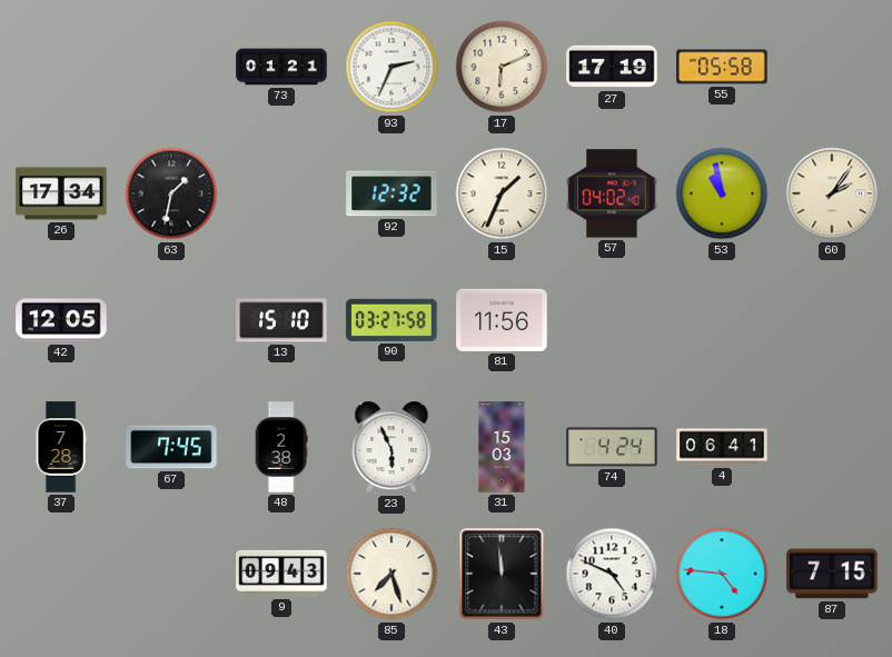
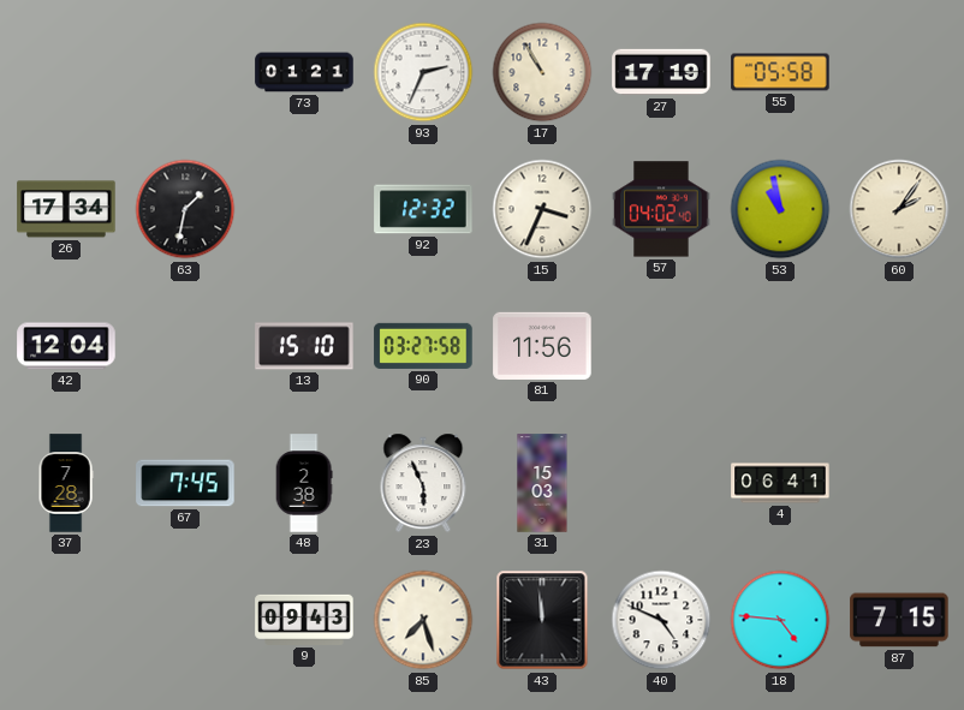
17: 6:11 -> 10:55 (542, 72)
15: 1:34 -> 3:34 (542, 209)
42: 12:05 -> 12:04 (66, 346)
74: 4:24 -> none (612, 447)
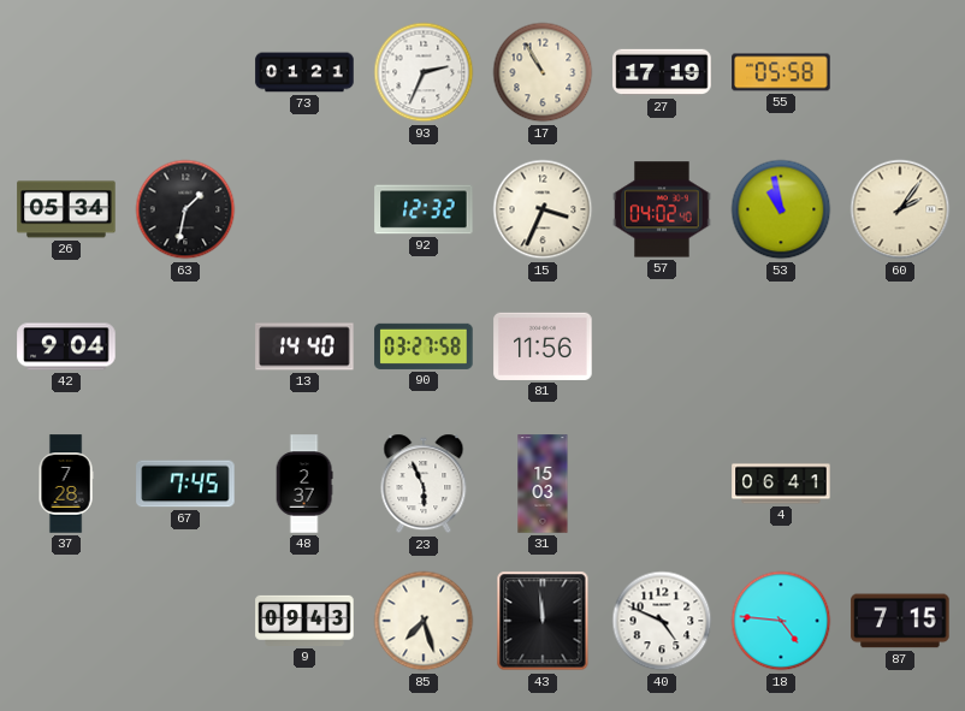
26: 17:34 -> 05:34 (66, 209)
42: 12:04 -> 9:04 (66, 346)
13: 15:10 -> 14:40 (304, 346)
48: 2:38 -> 2:37 (304, 484)
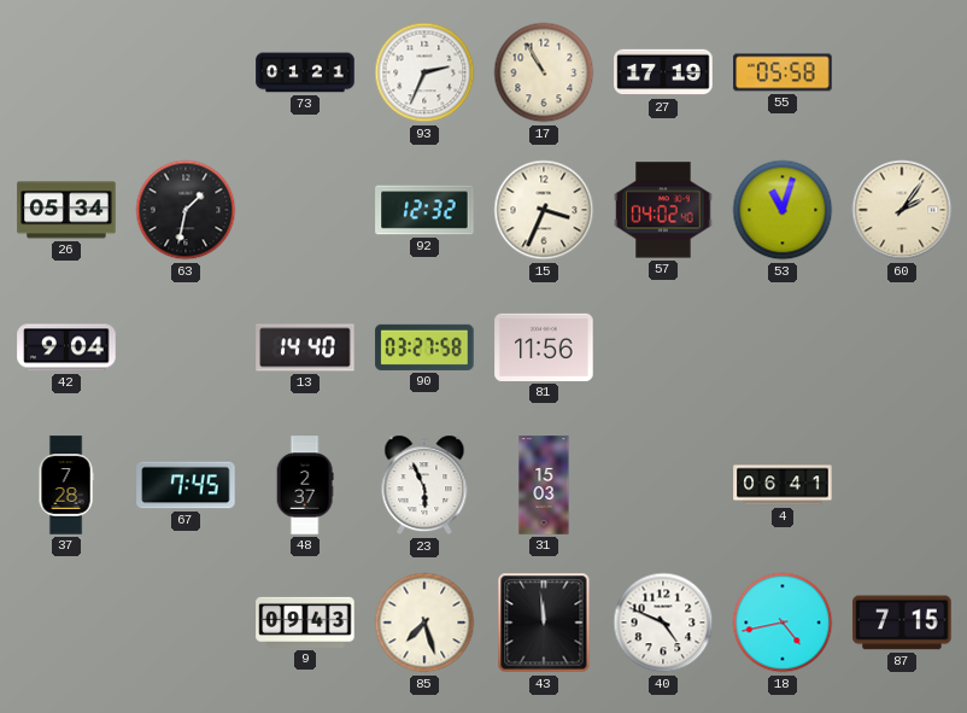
53: 10:58 -> 11:03 (783, 210)
18: 4:46 -> 4:43 (783, 623)
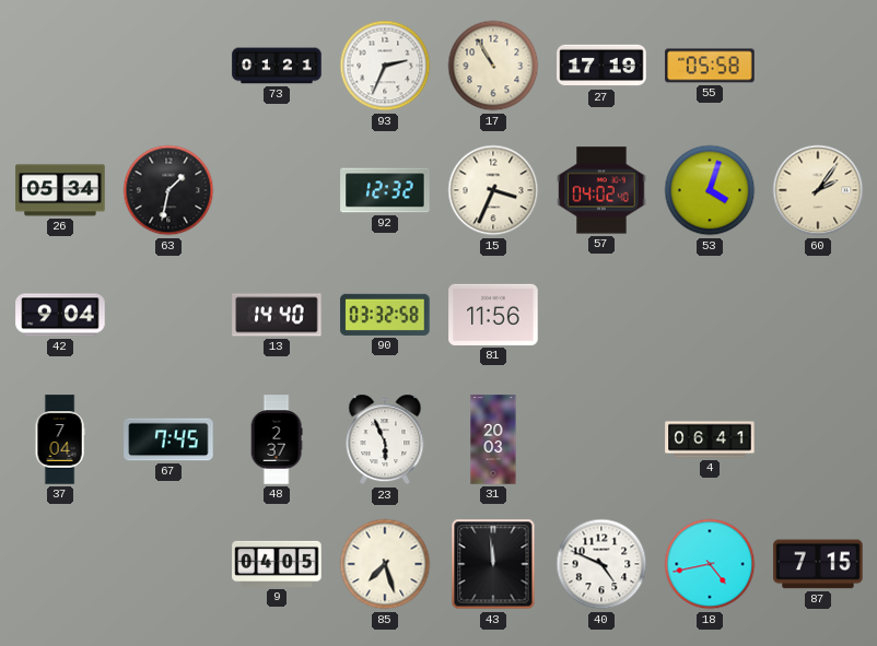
53: 11:03 -> 4:03 (710, 190)
90: 03:27 -> 03:32 (385, 315)
37: 7:28 -> 7:04 (60, 439)
31: 15:03 -> 20:03 (493, 439)
9: 09:43 -> 04:05 (277, 564)
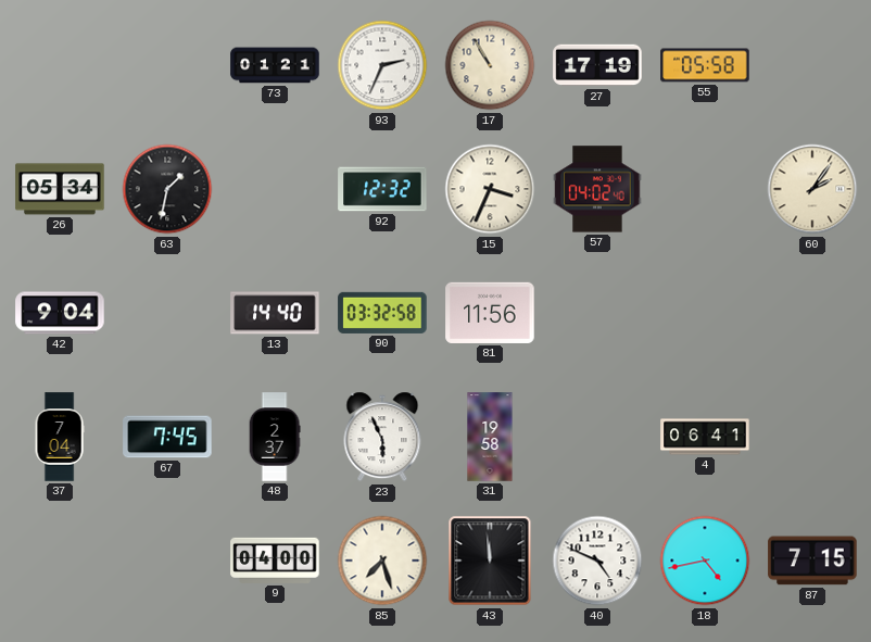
53: 4:03 -> none (710, 190)
31: 20:03 -> 19:58 (490, 437)
9: 04:05 -> 04:00 (275, 561)
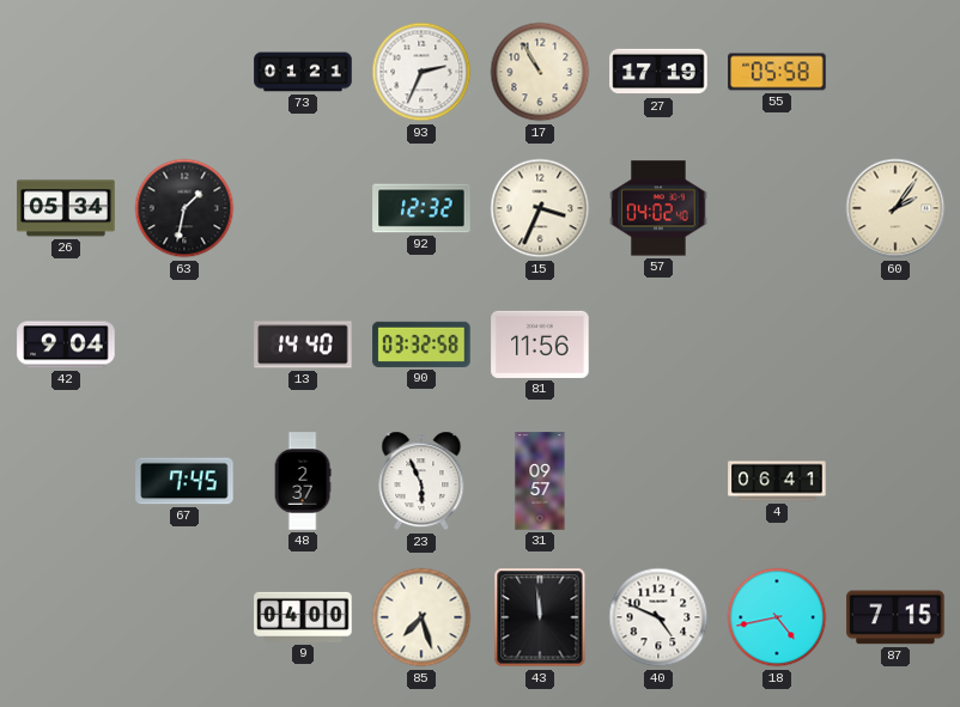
37: 7:04 -> none (60, 437)
31: 19:58 -> 09:57 (540, 481)
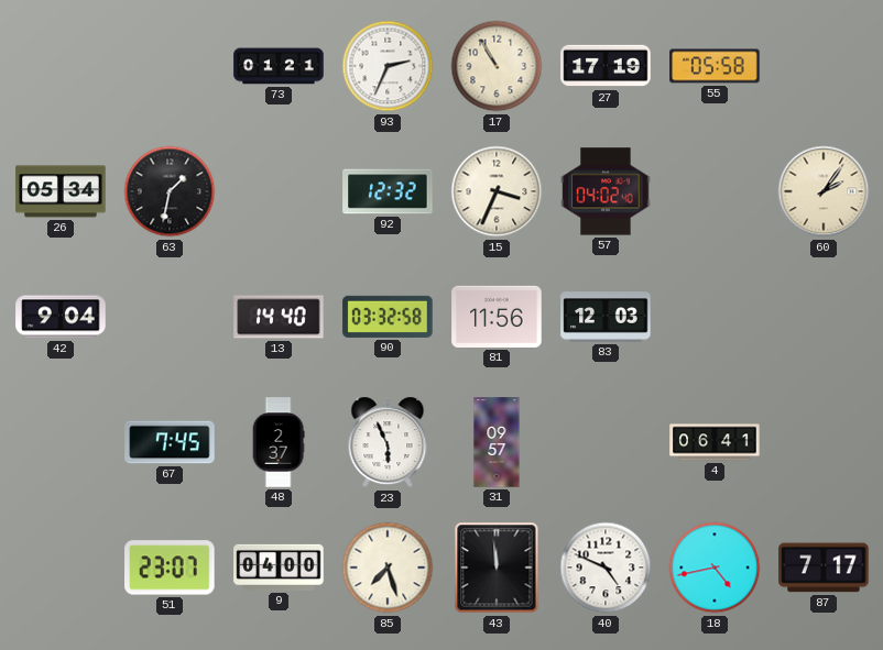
83: none -> 12:03 (606, 317)
51: none -> 23:07 (170, 568)
87: 7:15 -> 7:17 (824, 568)
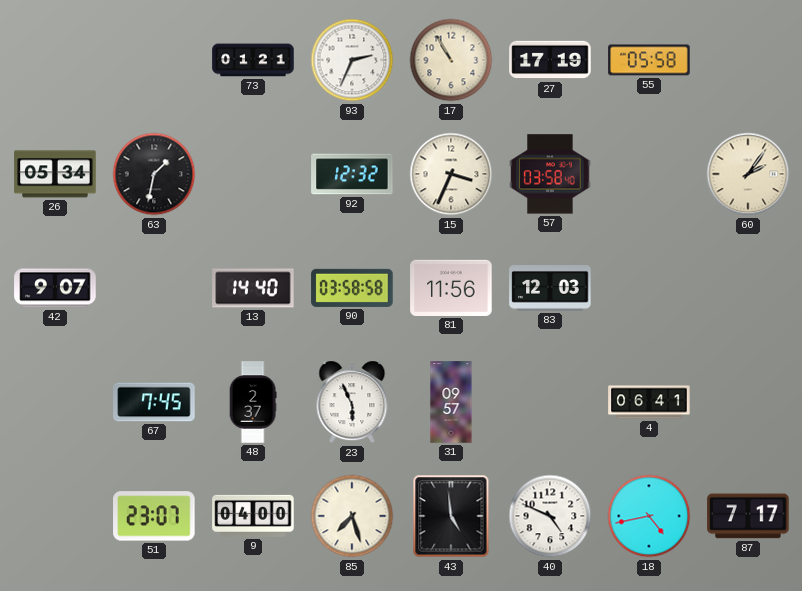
57: 04:02 -> 03:58 (550, 174)
42: 9:04 -> 9:07 (55, 288)
90: 03:32 -> 03:58 (352, 288)
43: 11:59 -> 4:59 (451, 516)
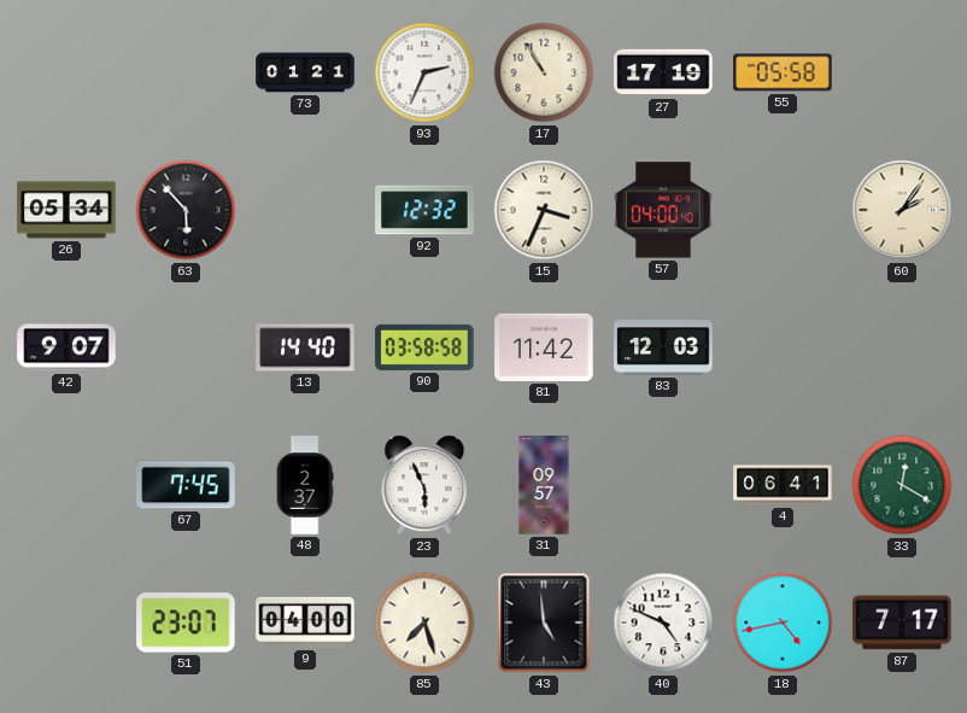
63: 1:32 -> 5:53 (186, 210)
57: 03:58 -> 04:00 (663, 210)
81: 11:56 -> 11:42 (544, 347)
33: none -> 12:20 (902, 485)
